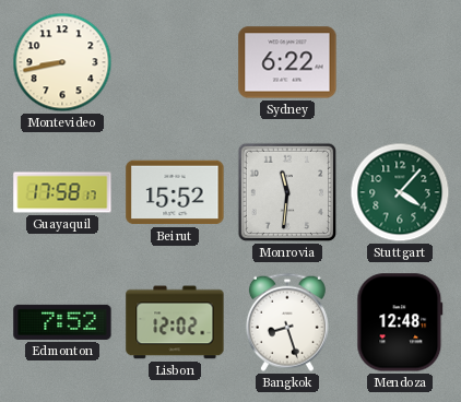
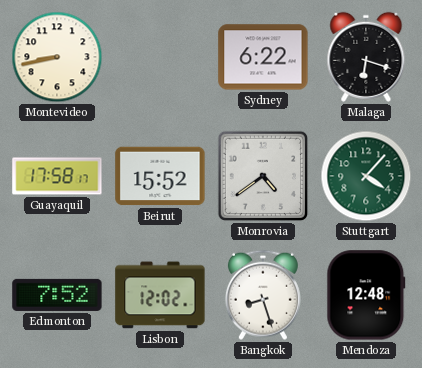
Malaga: none -> 6:18 (366, 57)
Monrovia: 11:31 -> 4:39 (263, 176)
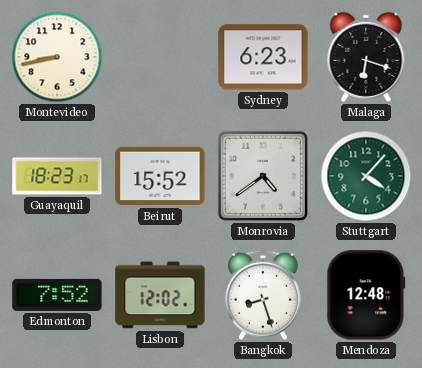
Sydney: 6:22 -> 6:23 (263, 57)
Guayaquil: 17:58 -> 18:23 (57, 176)
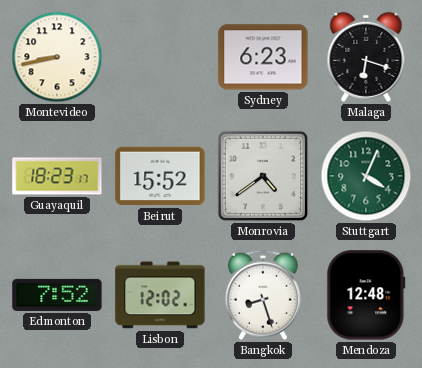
Stuttgart: 4:07 -> 4:04 (366, 176)
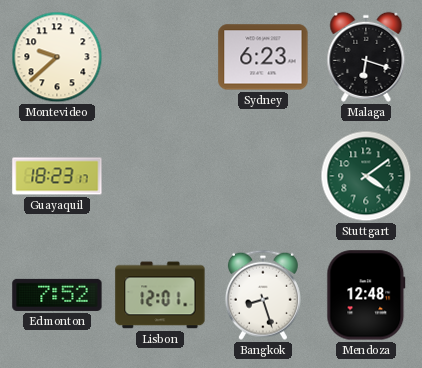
Montevideo: 8:43 -> 9:38 (57, 57)
Beirut: 15:52 -> none (160, 176)
Monrovia: 4:39 -> none (263, 176)
Stuttgart: 4:04 -> 4:09 (366, 176)
Lisbon: 12:02 -> 12:01 (160, 295)
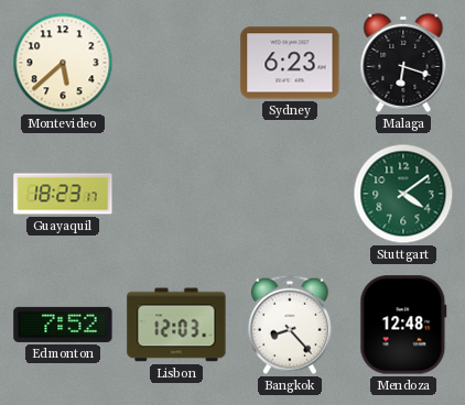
Montevideo: 9:38 -> 5:38 (63, 63)
Lisbon: 12:01 -> 12:03 (176, 325)
Bangkok: 8:27 -> 8:23 (290, 325)
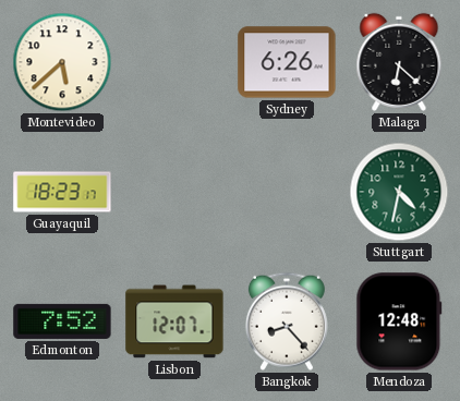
Sydney: 6:23 -> 6:26 (287, 62)
Malaga: 6:18 -> 6:22 (399, 62)
Stuttgart: 4:09 -> 4:32 (399, 192)
Lisbon: 12:03 -> 12:07 (174, 321)
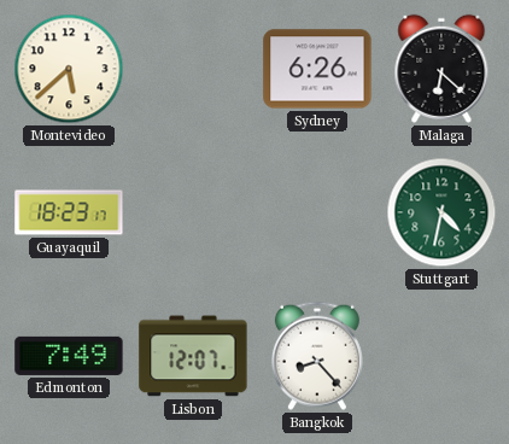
Edmonton: 7:52 -> 7:49 (69, 356)
Mendoza: 12:48 -> none (399, 321)
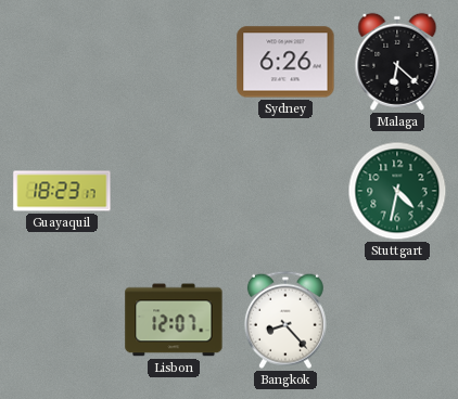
Montevideo: 5:38 -> none (69, 69)
Edmonton: 7:49 -> none (69, 356)
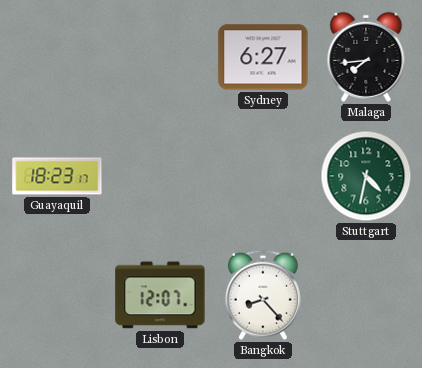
Sydney: 6:26 -> 6:27 (263, 57)
Malaga: 6:22 -> 7:44 (366, 57)
